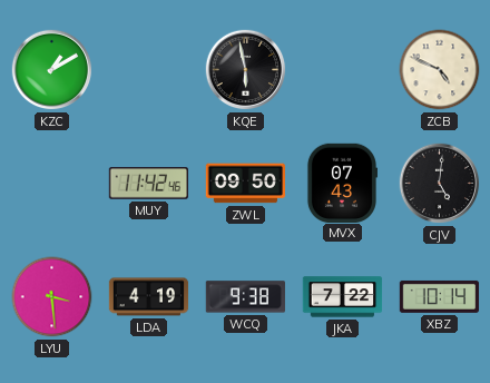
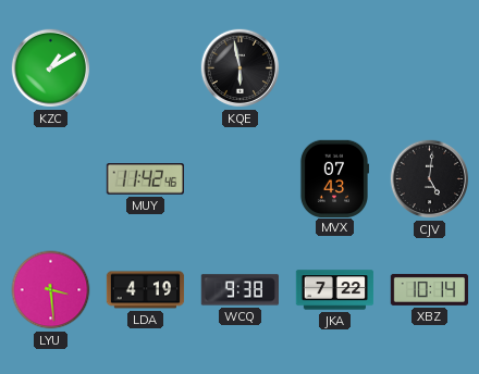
ZCB: 4:49 -> none (440, 70)
ZWL: 09:50 -> none (245, 184)
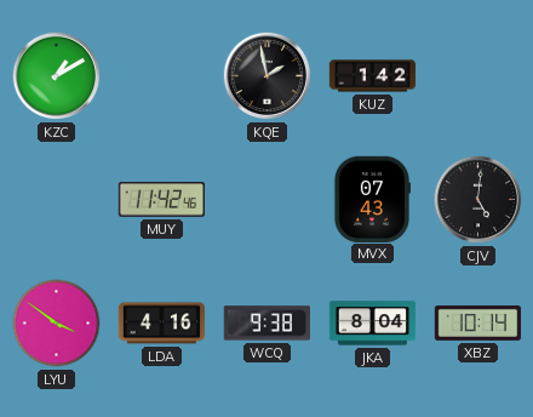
KQE: 5:58 -> 1:58 (268, 76)
KUZ: none -> 1:42 (373, 76)
LYU: 3:29 -> 3:51 (57, 324)
LDA: 4:19 -> 4:16 (162, 324)
JKA: 7:22 -> 8:04 (373, 324)
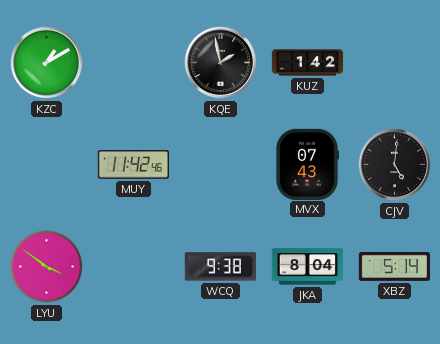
LDA: 4:16 -> none (162, 324)
XBZ: 10:14 -> 5:14 (395, 266)
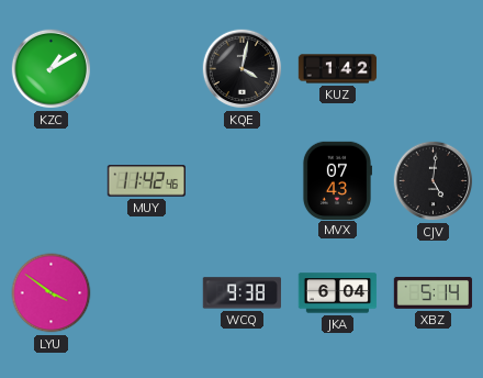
KQE: 1:58 -> 4:02 (243, 69)
JKA: 8:04 -> 6:04 (338, 293)
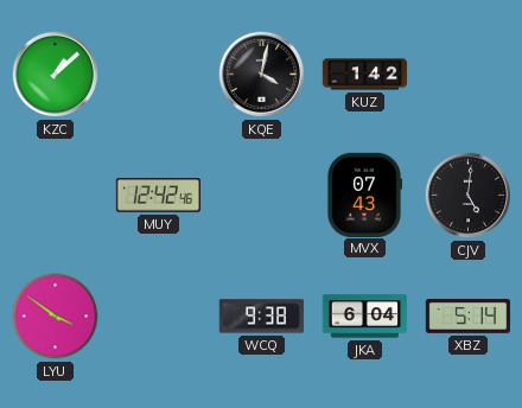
KZC: 1:10 -> 1:08 (56, 75)
MUY: 11:42 -> 12:42 (158, 196)
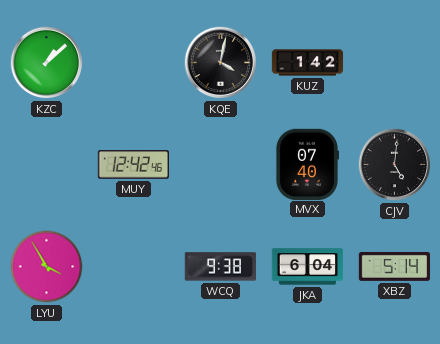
MVX: 07:43 -> 07:40 (306, 164)
LYU: 3:51 -> 3:55 (47, 267)
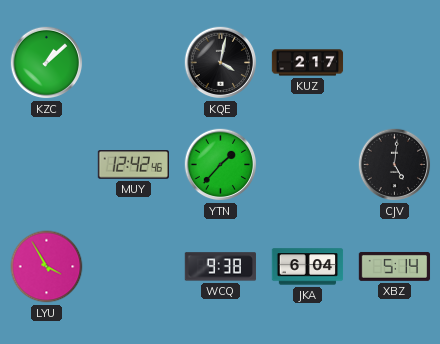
KUZ: 1:42 -> 2:17 (308, 63)
YTN: none -> 1:37 (221, 165)
MVX: 07:40 -> none (306, 164)
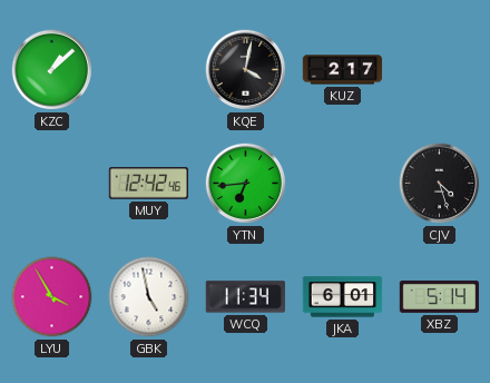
YTN: 1:37 -> 6:44 (246, 184)
CJV: 5:01 -> 4:27 (440, 184)
GBK: none -> 4:58 (149, 297)
WCQ: 9:38 -> 11:34 (245, 297)
JKA: 6:04 -> 6:01 (343, 297)
